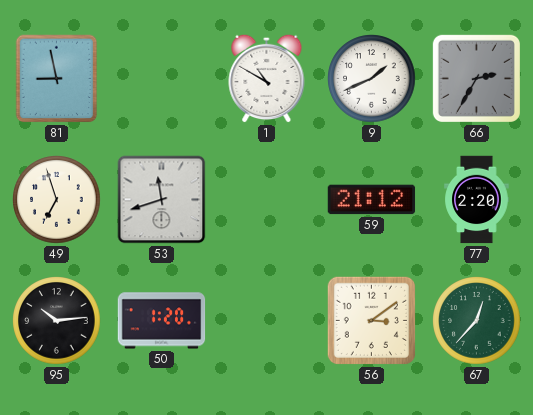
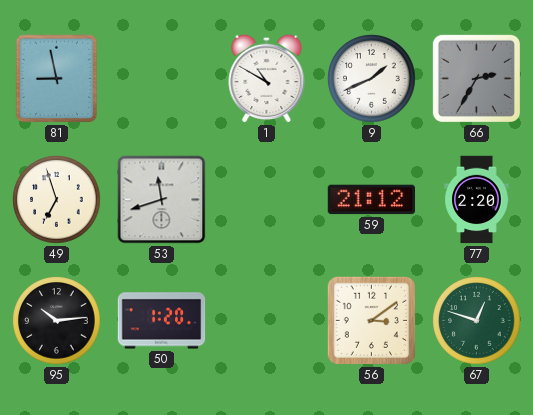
67: 12:37 -> 12:48 (477, 321)
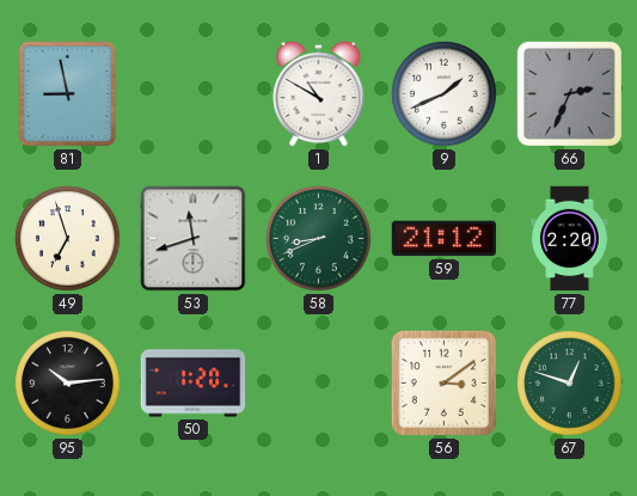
66: 2:35 -> 2:34 (569, 93)
58: none -> 8:41 (319, 239)
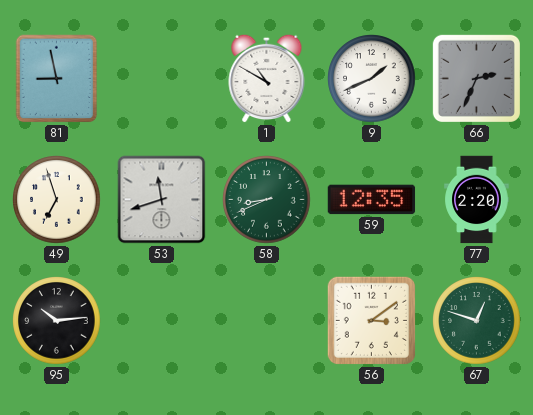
59: 21:12 -> 12:35 (372, 200)
50: 1:20 -> none (194, 384)
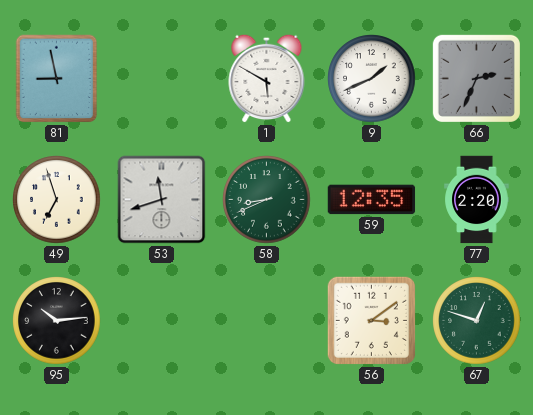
1: 10:50 -> 5:50 (267, 78)
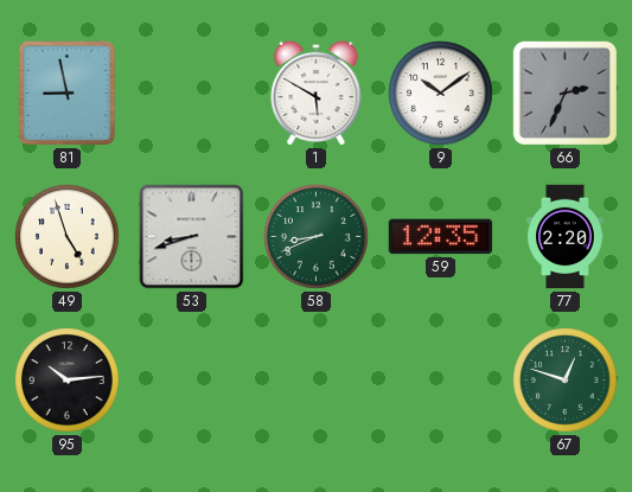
9: 1:41 -> 10:09 (441, 94)
49: 6:57 -> 4:57 (68, 237)
53: 11:42 -> 8:42 (192, 237)
56: 3:09 -> none (371, 320)
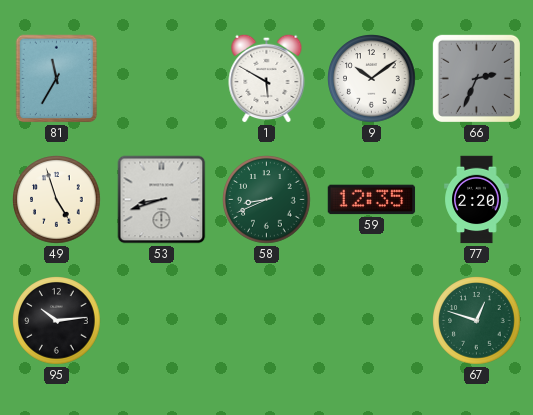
81: 8:58 -> 11:35 (57, 79)
